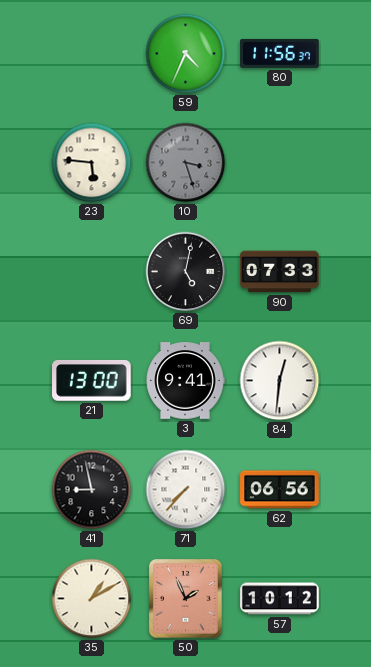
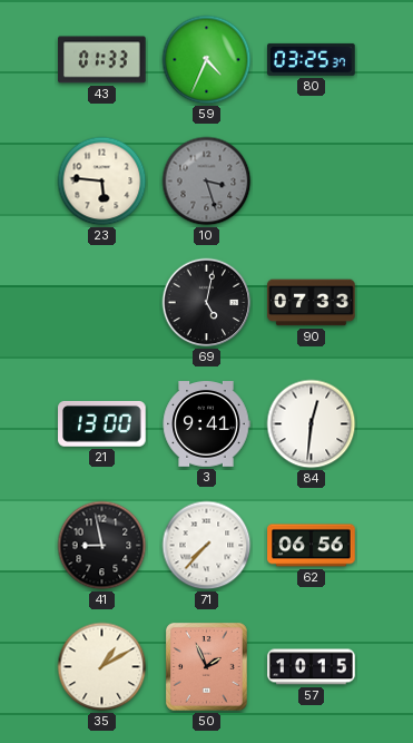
43: none -> 01:33 (102, 60)
80: 11:56 -> 03:25 (312, 59)
57: 10:12 -> 10:15 (312, 667)
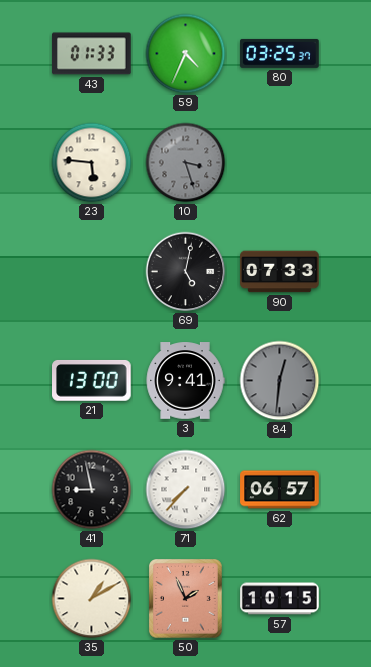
84 dial: white -> grey (280, 381)
62: 06:56 -> 06:57 (280, 490)
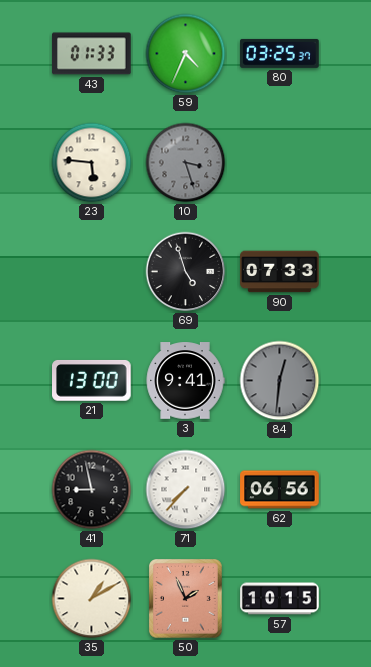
69: 5:02 -> 4:57 (186, 272)
62: 06:57 -> 06:56 (280, 490)
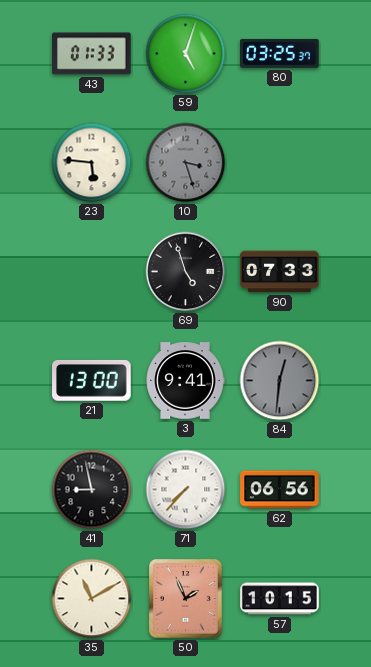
59: 4:34 -> 5:03 (186, 54)
35: 1:10 -> 11:10 (92, 599)
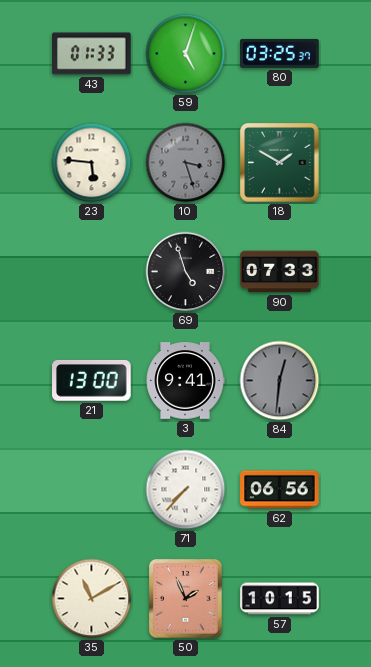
18: none -> 1:50 (280, 163)
41: 8:58 -> none (92, 490)
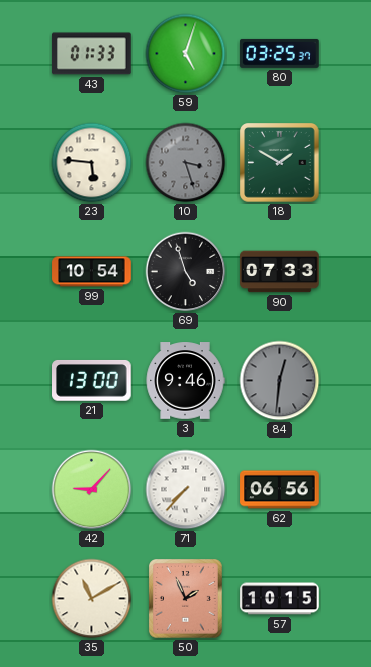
99: none -> 10:54 (92, 272)
3: 9:41 -> 9:46 (185, 381)
42: none -> 9:07 (92, 490)
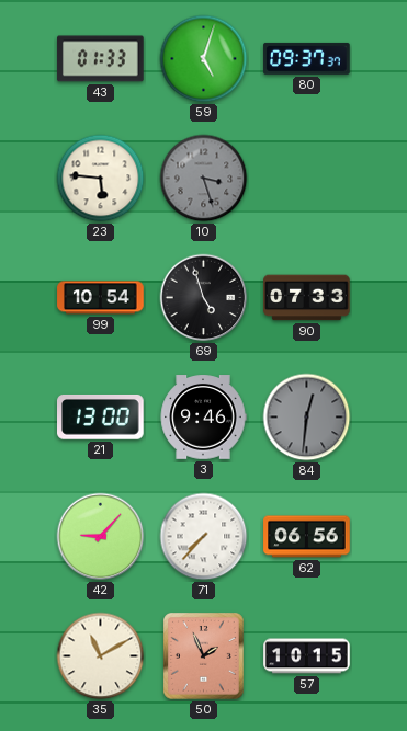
80: 03:25 -> 09:37 (307, 58)
18: 1:50 -> none (280, 163)
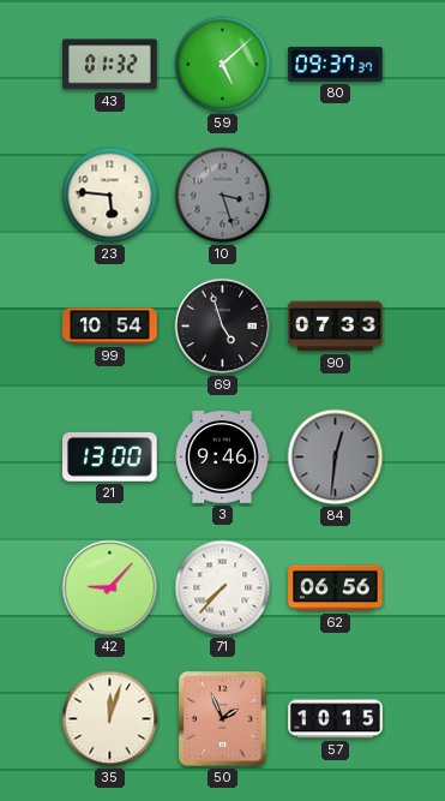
43: 01:33 -> 01:32 (110, 65)
59: 5:03 -> 5:08 (223, 65)
35: 11:10 -> 12:03 (110, 719)
